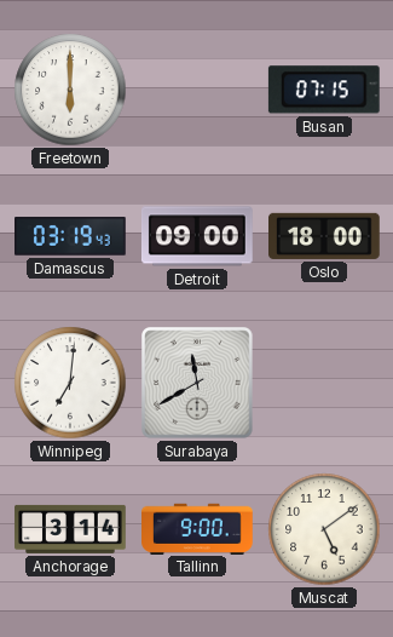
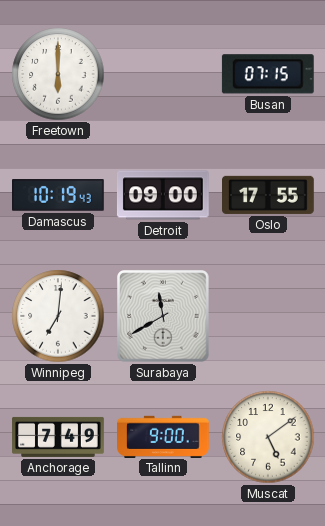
Damascus: 03:19 -> 10:19 (59, 195)
Oslo: 18:00 -> 17:55 (269, 195)
Anchorage: 3:14 -> 7:49 (58, 437)
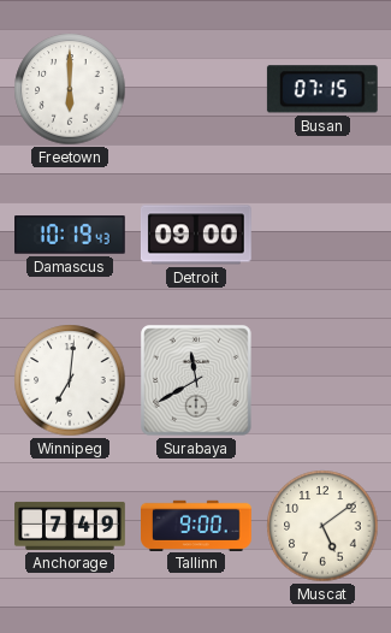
Oslo: 17:55 -> none (269, 195)
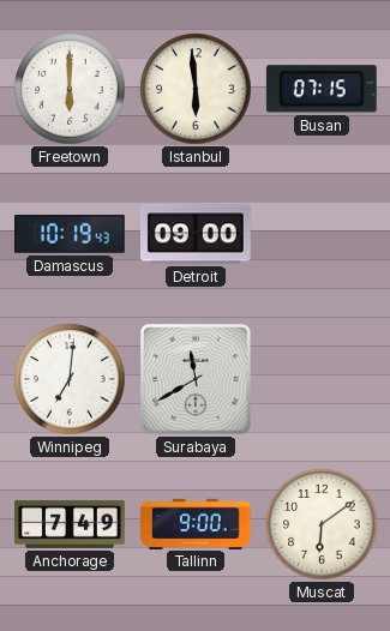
Istanbul: none -> 5:59 (196, 89)
Muscat: 5:09 -> 6:09 (322, 524)
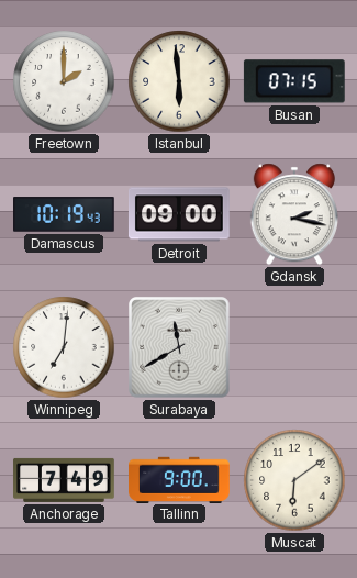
Freetown: 6:00 -> 2:00 (64, 81)
Gdansk: none -> 2:17 (294, 214)
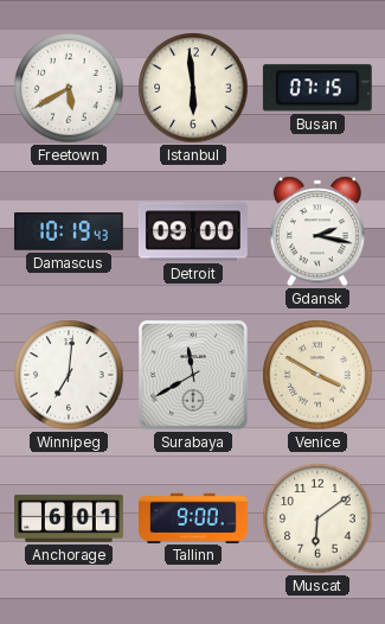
Freetown: 2:00 -> 5:40 (69, 88)
Venice: none -> 3:50 (317, 375)
Anchorage: 7:49 -> 6:01 (69, 518)
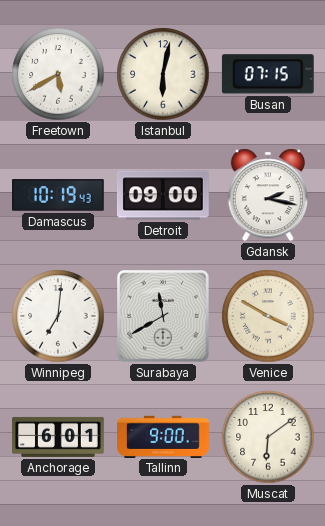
Istanbul: 5:59 -> 6:02 (163, 74)
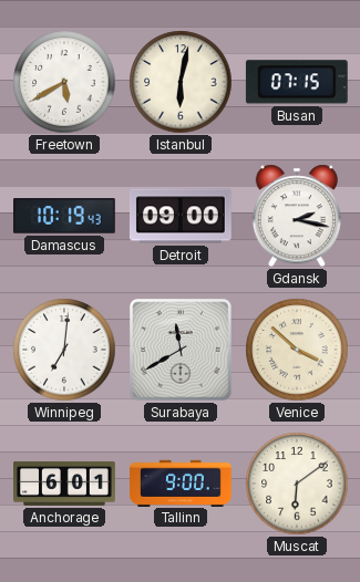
Venice: 3:50 -> 3:52 (297, 350)
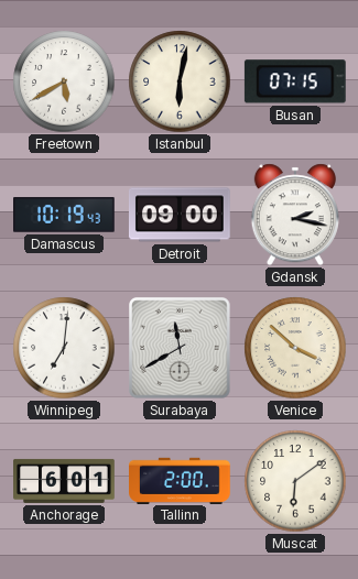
Tallinn: 9:00 -> 2:00 (181, 480)
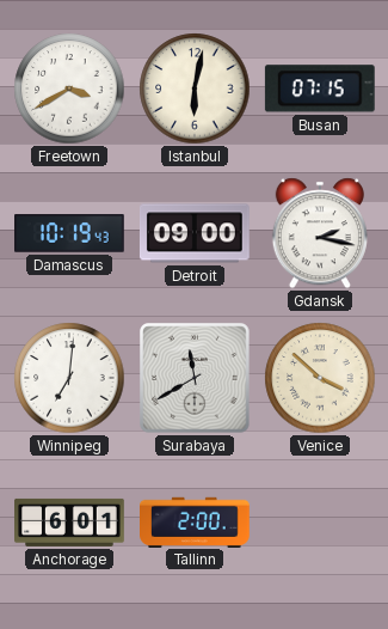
Freetown: 5:40 -> 3:40 (69, 88)
Muscat: 6:09 -> none (295, 481)
